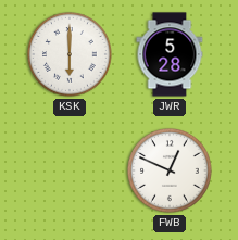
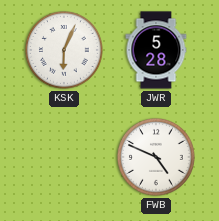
KSK: 6:00 -> 6:04 (65, 51)
FWB: 12:49 -> 4:49 (157, 158)
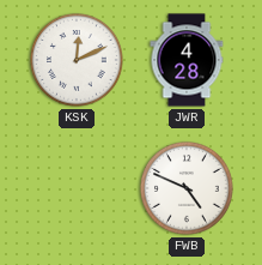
KSK: 6:04 -> 12:11 (78, 61)
JWR: 5:28 -> 4:28 (187, 60)
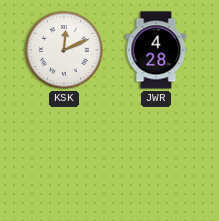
FWB: 4:49 -> none (188, 189)
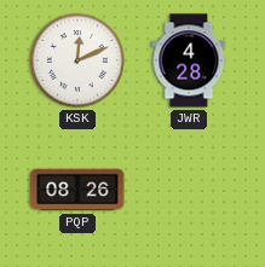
PQP: none -> 08:26 (77, 190)
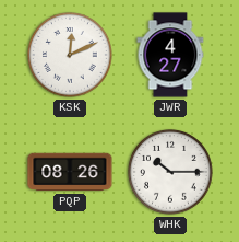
JWR: 4:28 -> 4:27 (170, 55)
WHK: none -> 10:15 (171, 173)
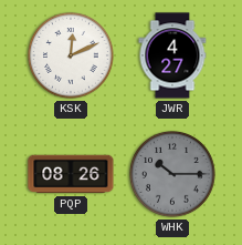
WHK dial: white -> grey (173, 175)
